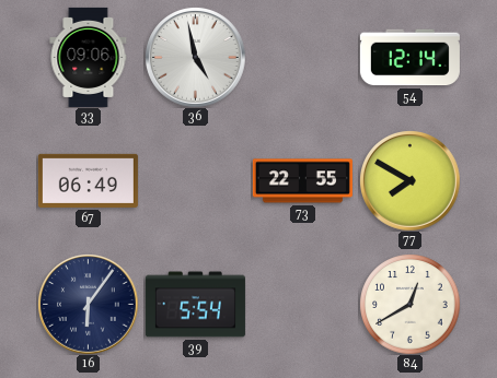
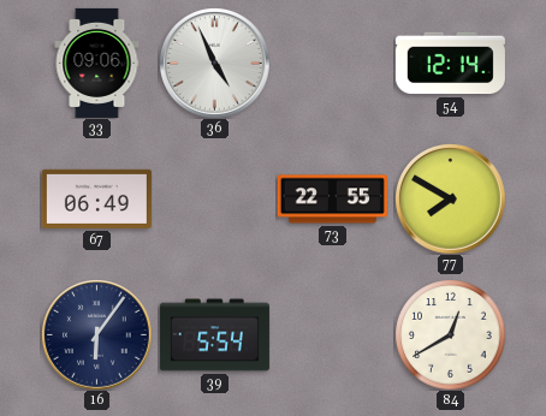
36: 4:58 -> 4:56 (214, 63)
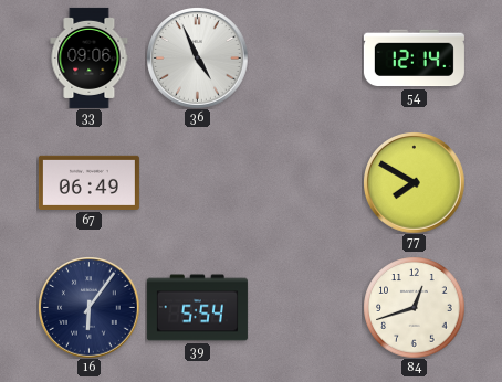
73: 22:55 -> none (332, 200)
84: 12:40 -> 12:42 (414, 307)
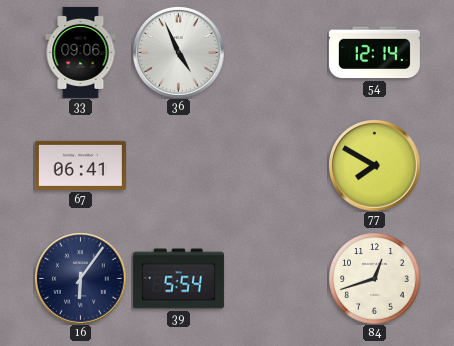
67: 06:49 -> 06:41 (80, 165)
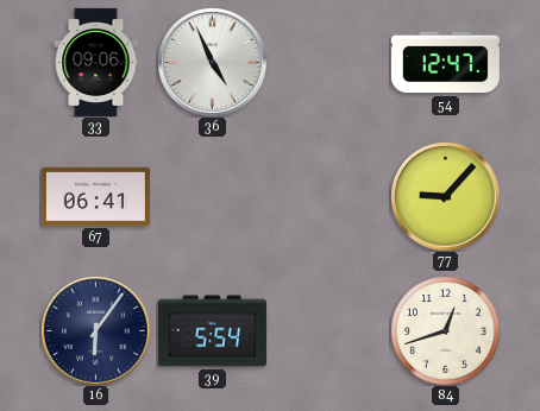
54: 12:14 -> 12:47 (445, 63)
77: 7:50 -> 9:07 (445, 196)
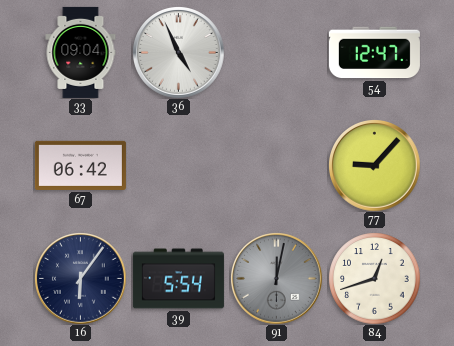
33: 09:06 -> 09:04 (81, 52)
67: 06:41 -> 06:42 (80, 165)
91: none -> 12:02 (276, 278)
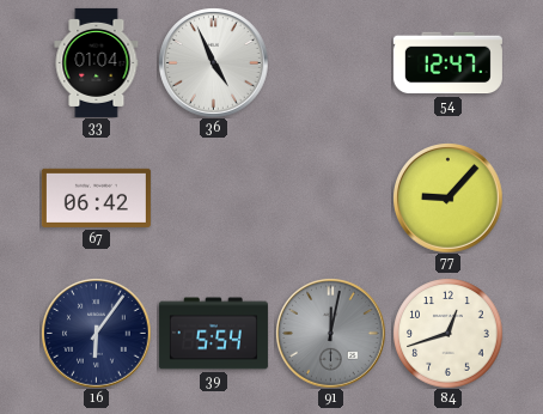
33: 09:04 -> 01:04 (97, 62)
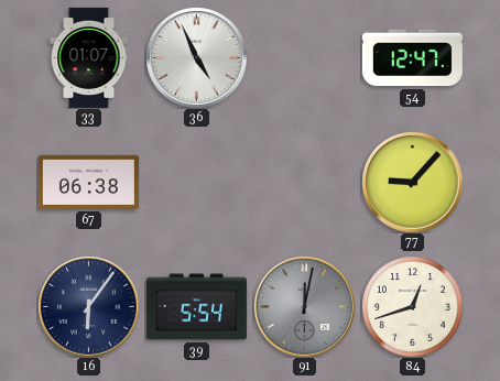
33: 01:04 -> 01:07 (89, 57)
67: 06:42 -> 06:38 (88, 182)
